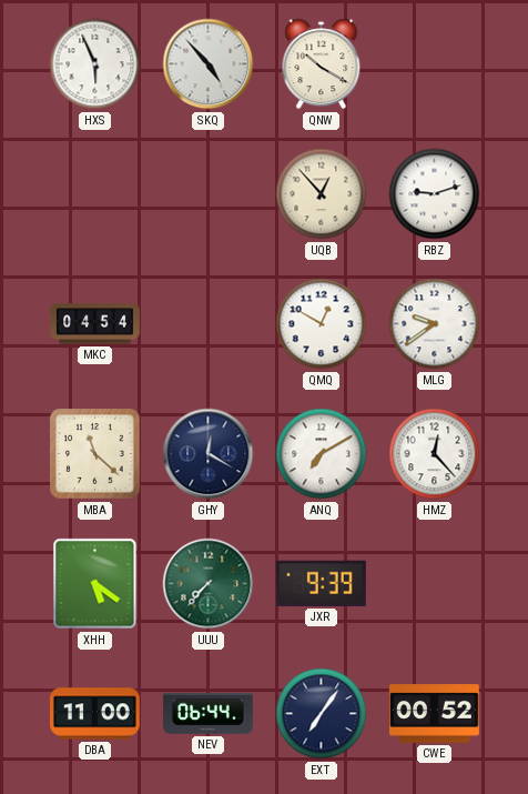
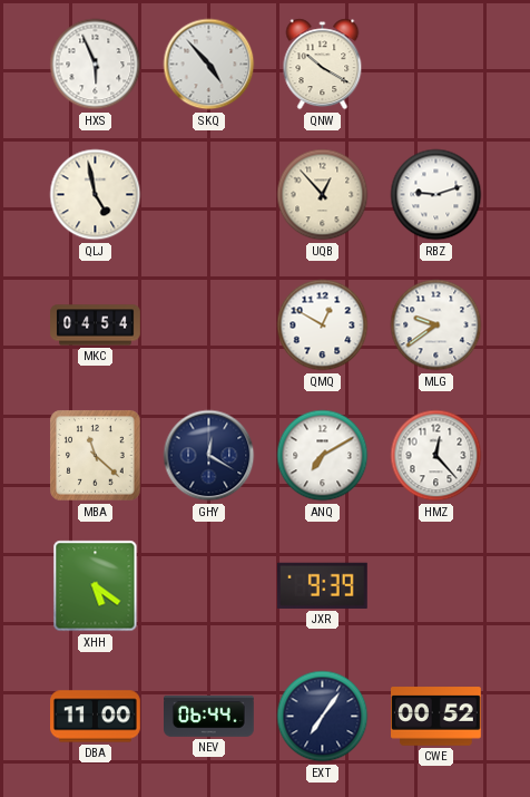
QLJ: none -> 4:58 (96, 195)
UUU: 7:37 -> none (209, 584)
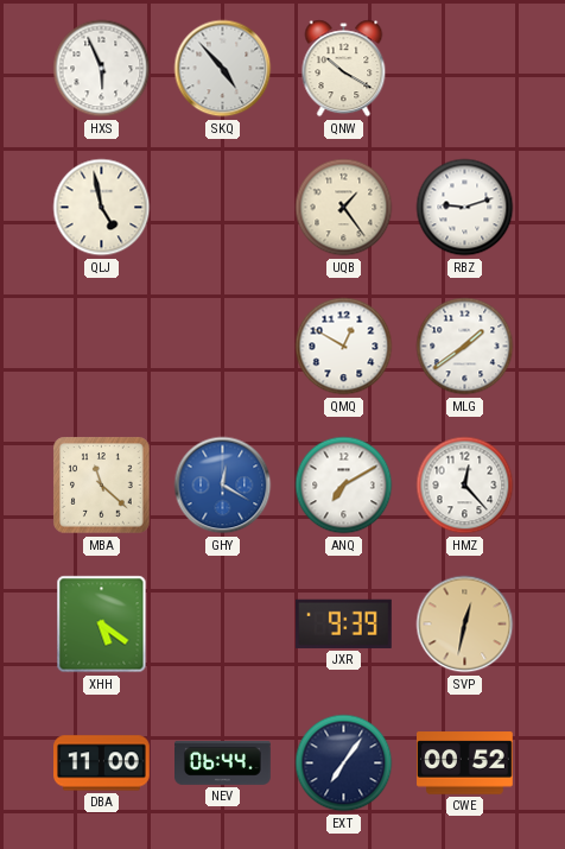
UQB: 12:53 -> 1:24 (344, 208)
MKC: 04:54 -> none (96, 325)
MLG: 9:39 -> 1:39 (465, 347)
GHY dial: navy -> blue (223, 486)
SVP: none -> 12:32 (465, 625)
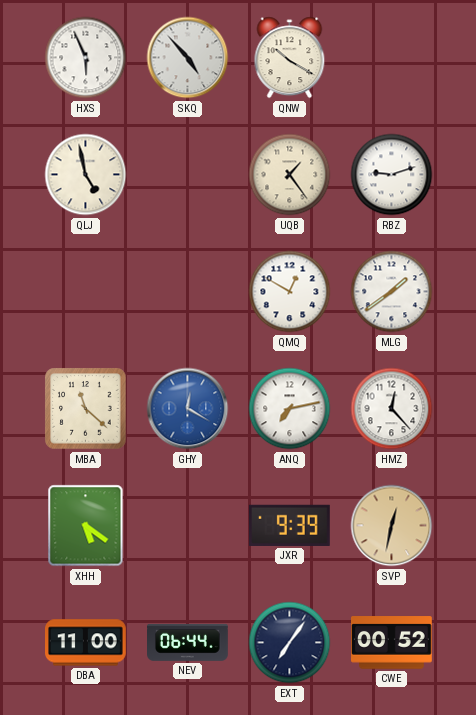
ANQ: 7:10 -> 7:13 (290, 409)
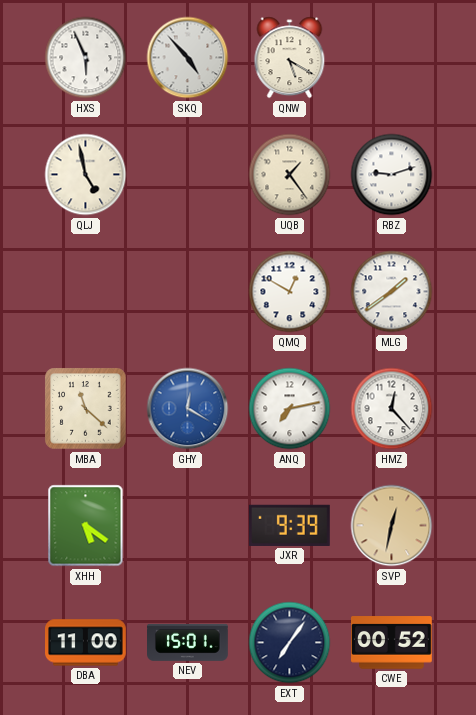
QNW: 10:20 -> 5:20 (290, 58)
NEV: 06:44 -> 15:01 (188, 642)
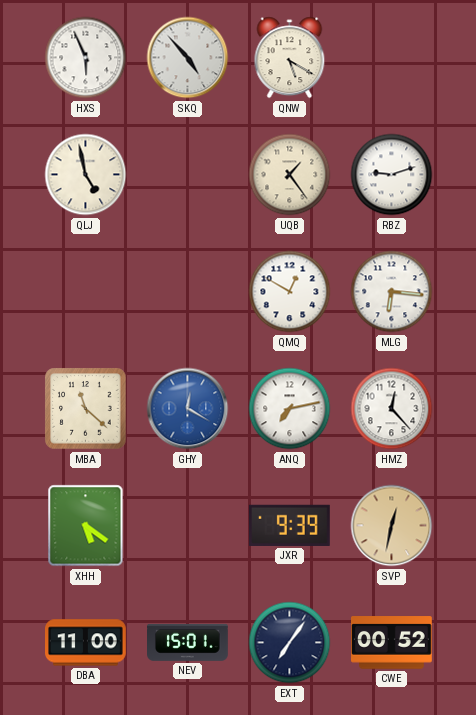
MLG: 1:39 -> 6:16 (392, 292)
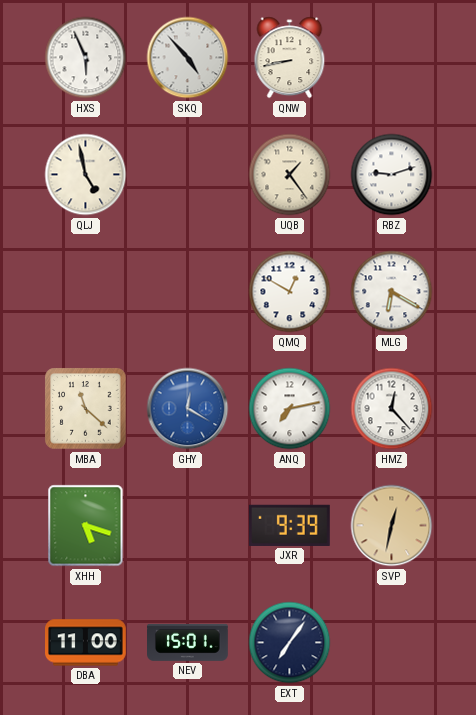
QNW: 5:20 -> 8:43 (290, 58)
MLG: 6:16 -> 6:20 (392, 292)
XHH: 5:21 -> 5:18 (86, 526)
CWE: 00:52 -> none (392, 643)
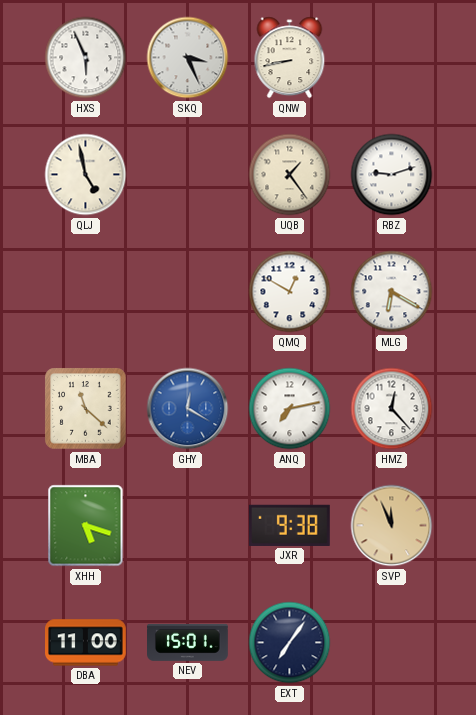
SKQ: 4:53 -> 3:26 (188, 58)
JXR: 9:39 -> 9:38 (289, 525)
SVP: 12:32 -> 11:56 (392, 526)
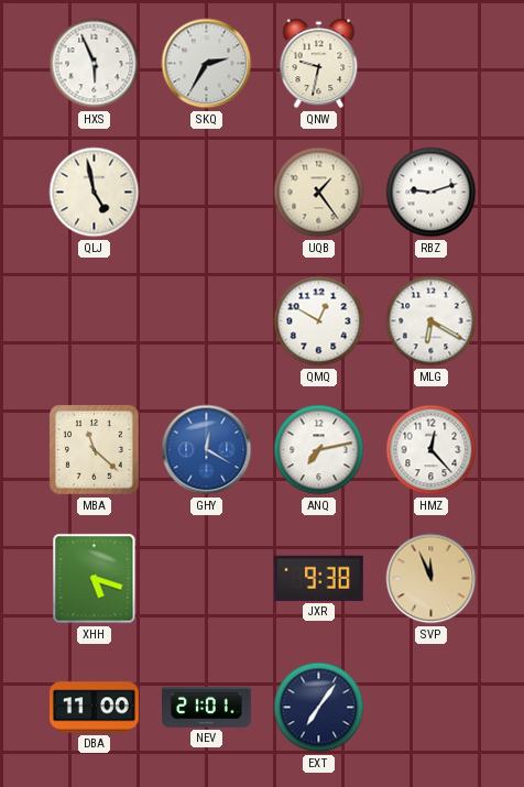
SKQ: 3:26 -> 2:35 (207, 64)
QNW: 8:43 -> 9:32 (319, 64)
NEV: 15:01 -> 21:01 (207, 707)
